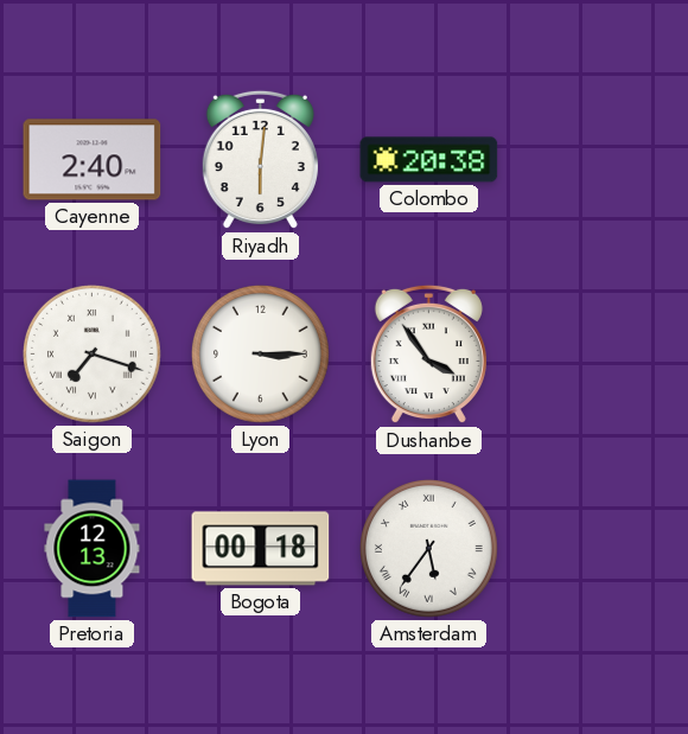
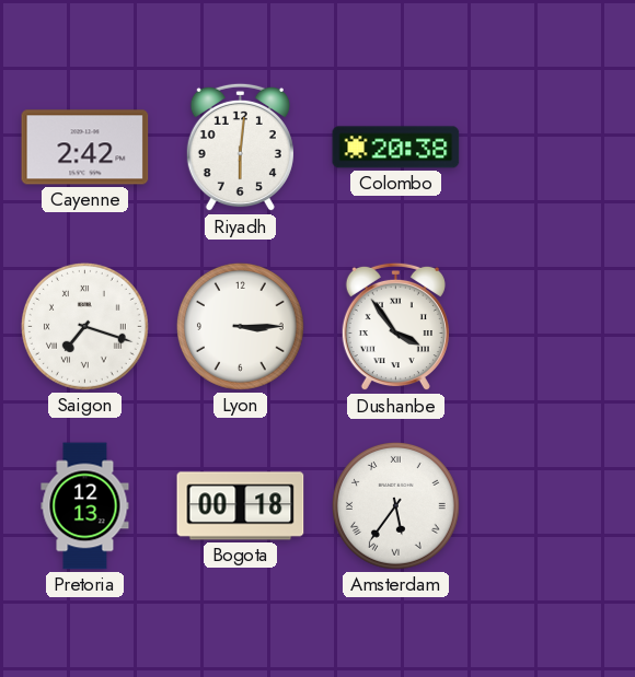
Cayenne: 2:40 -> 2:42 (85, 148)
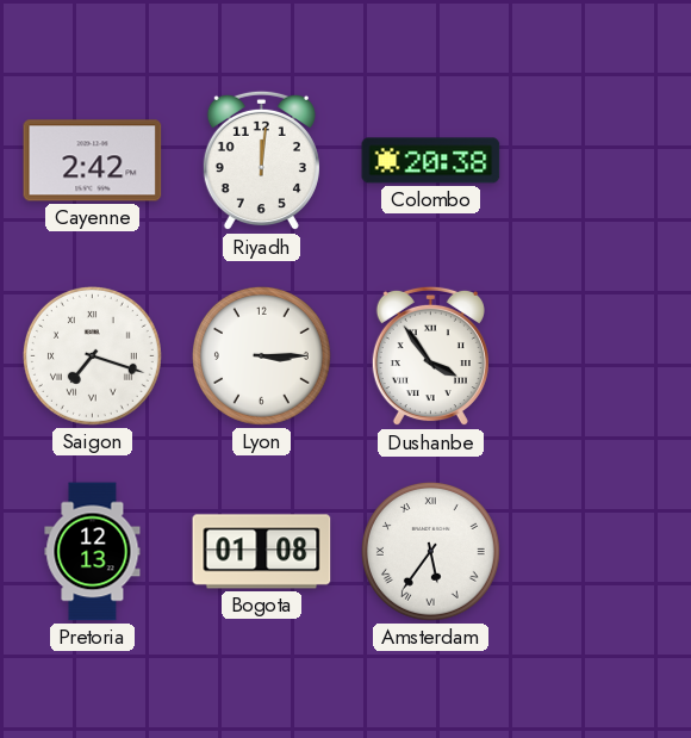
Riyadh: 6:01 -> 12:01 (261, 161)
Bogota: 00:18 -> 01:08 (262, 552)
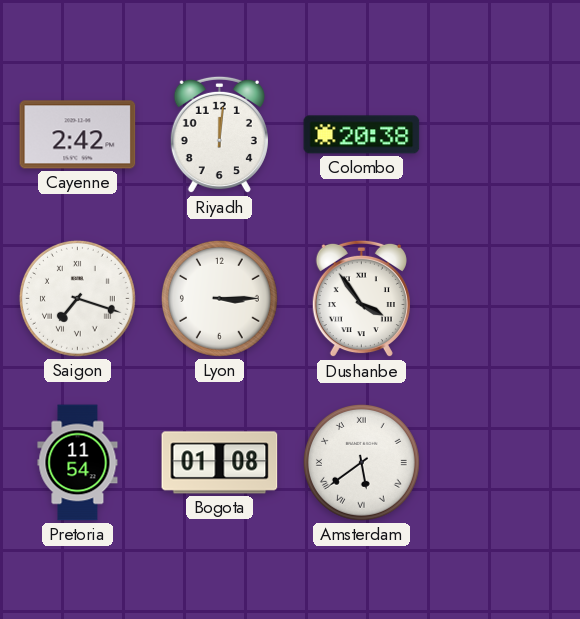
Pretoria: 12:13 -> 11:54 (78, 463)
Amsterdam: 5:36 -> 5:39 (361, 462)
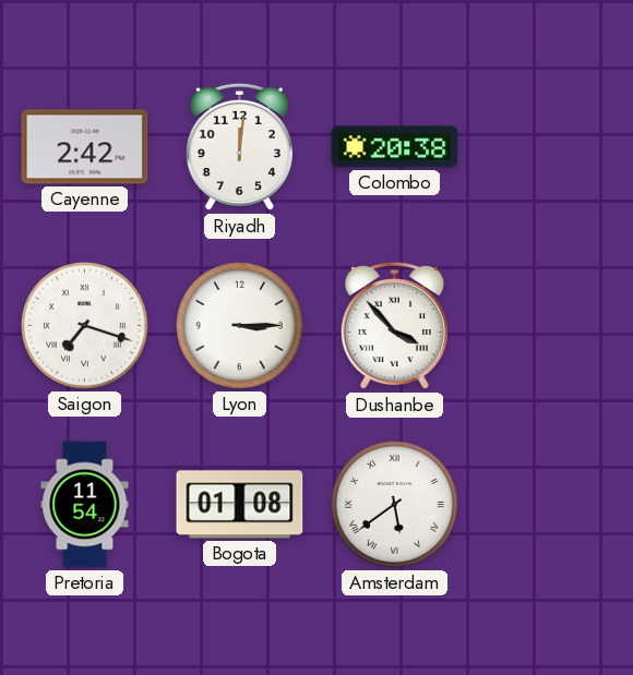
Dushanbe: 3:54 -> 3:53 (394, 326)
